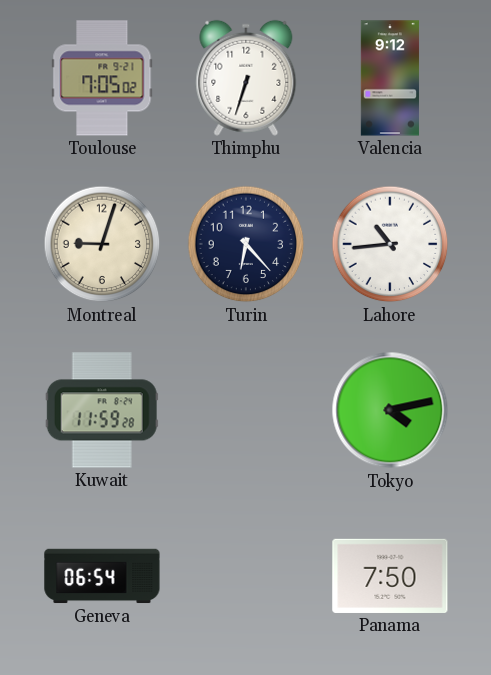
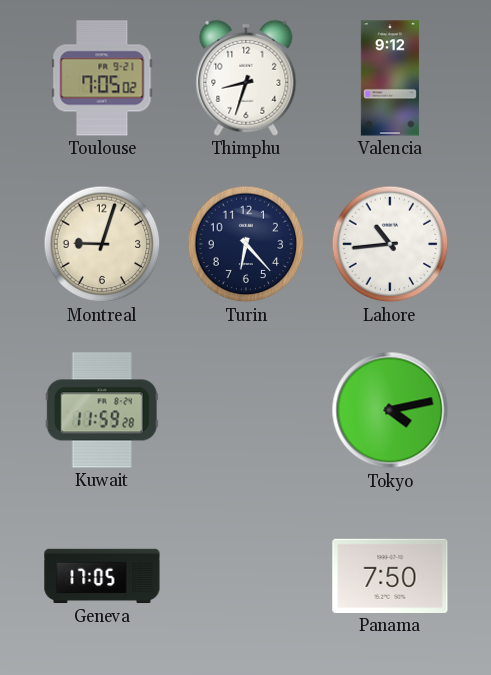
Thimphu: 6:33 -> 8:33 (246, 78)
Geneva: 06:54 -> 17:05 (102, 576)
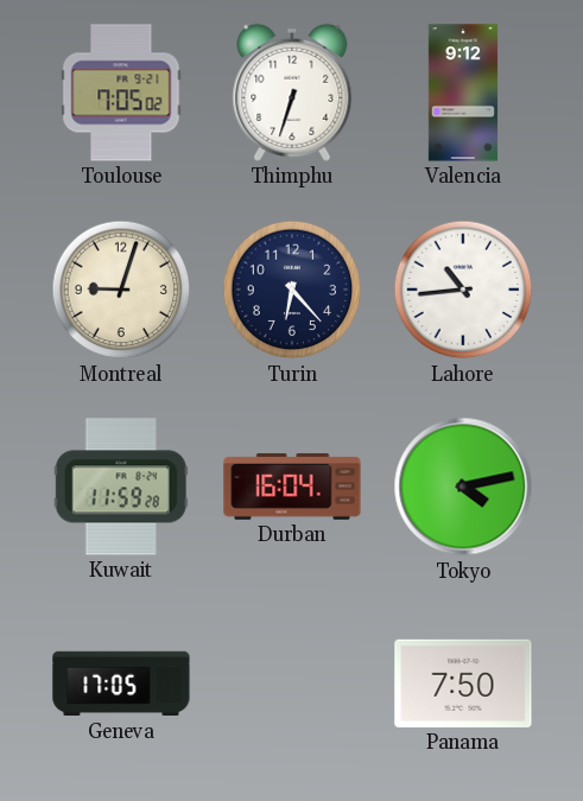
Thimphu: 8:33 -> 6:33 (292, 93)
Durban: none -> 16:04 (292, 487)
